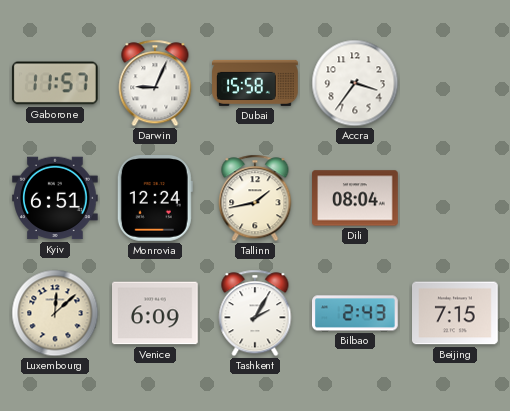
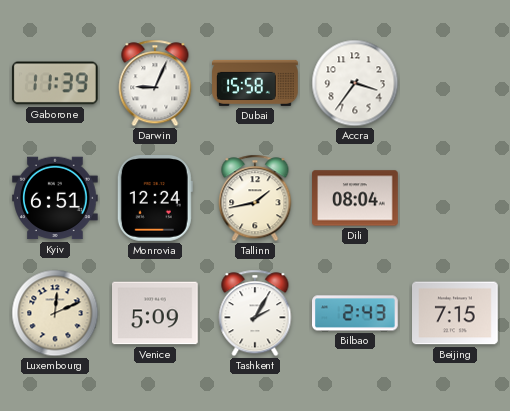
Gaborone: 11:57 -> 11:39 (55, 83)
Luxembourg: 12:08 -> 12:11 (55, 313)
Venice: 6:09 -> 5:09 (156, 313)
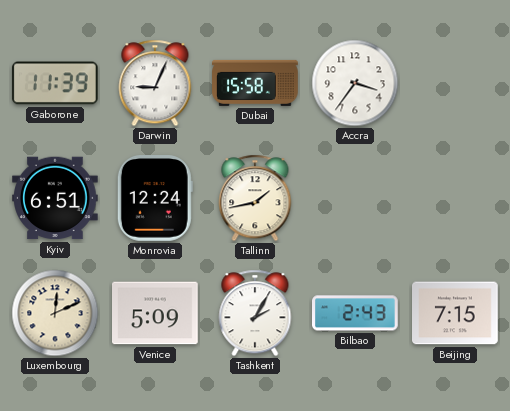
Dili: 08:04 -> none (355, 198)
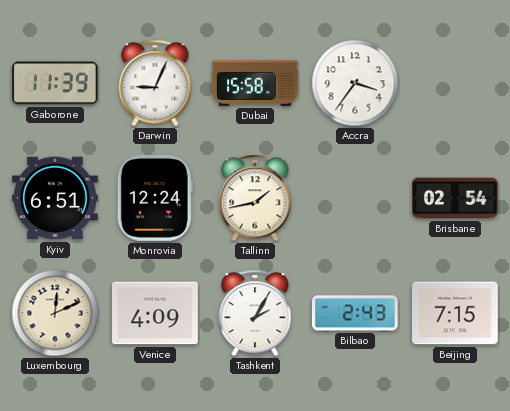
Brisbane: none -> 02:54 (456, 198)
Venice: 5:09 -> 4:09 (156, 313)
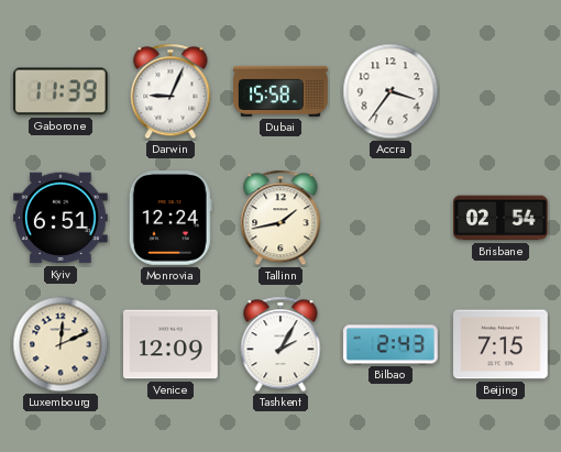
Venice: 4:09 -> 12:09 (172, 344)
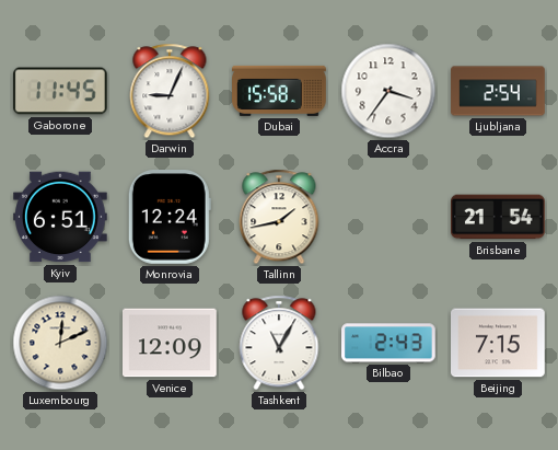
Gaborone: 11:39 -> 11:45 (60, 91)
Ljubljana: none -> 2:54 (498, 91)
Brisbane: 02:54 -> 21:54 (499, 217)
Tashkent: 2:05 -> 11:05 (279, 343)
